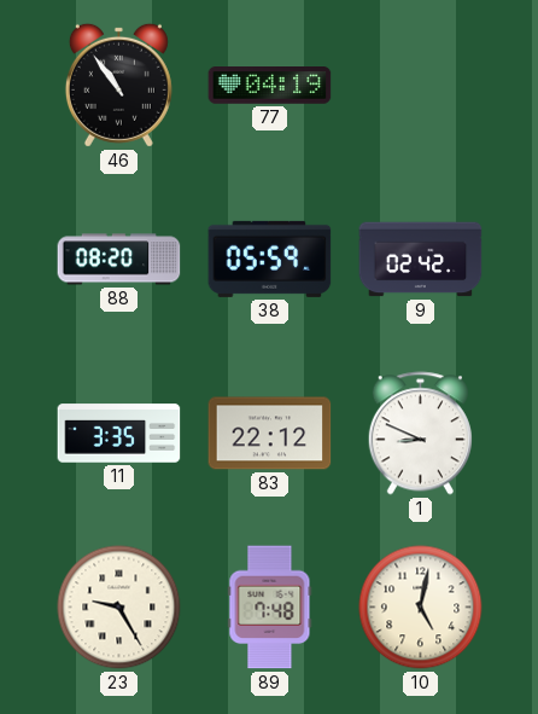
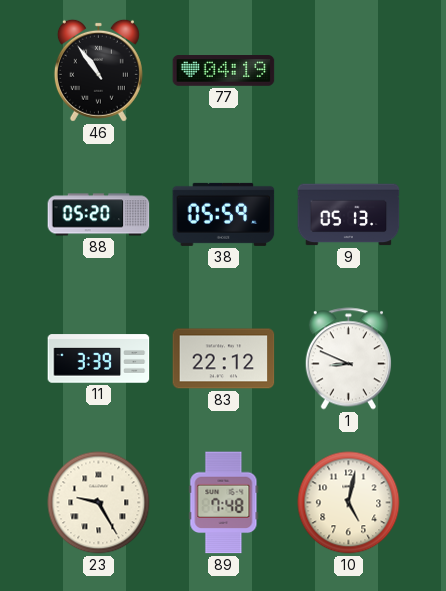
88: 08:20 -> 05:20 (99, 215)
9: 02:42 -> 05:13 (349, 215)
11: 3:35 -> 3:39 (99, 359)
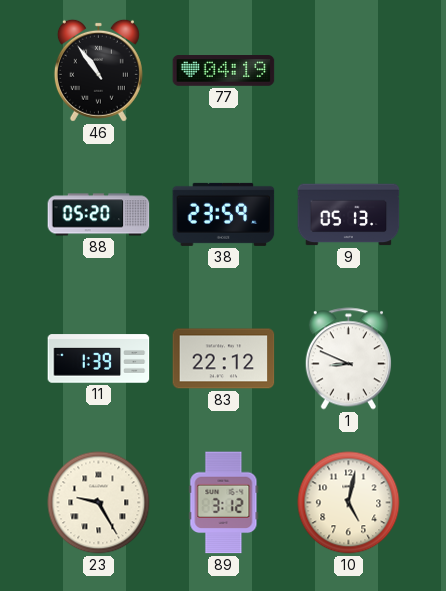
38: 05:59 -> 23:59 (224, 214)
11: 3:39 -> 1:39 (99, 359)
89: 7:48 -> 3:12 (224, 503)
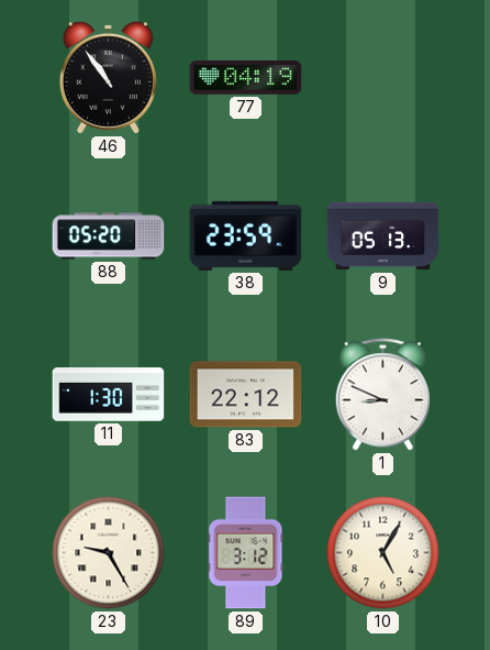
11: 1:39 -> 1:30 (109, 395)
10: 5:02 -> 5:05 (383, 553)
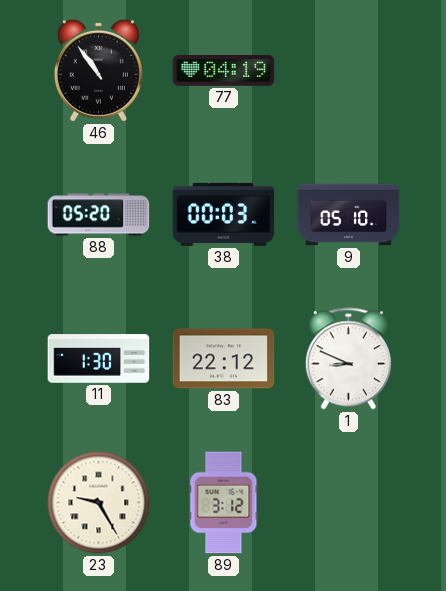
38: 23:59 -> 00:03 (224, 214)
9: 05:13 -> 05:10 (349, 215)
10: 5:05 -> none (383, 553)
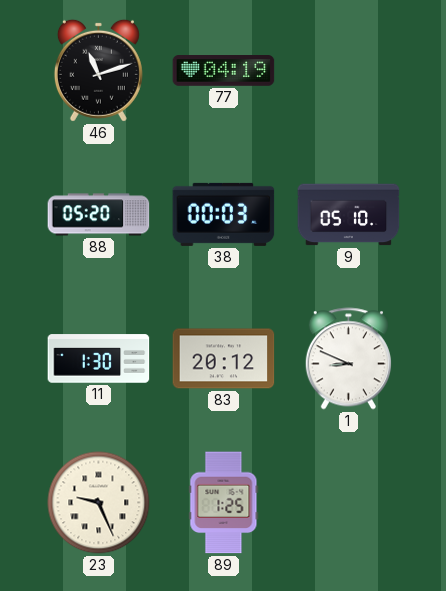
46: 10:54 -> 11:12 (98, 70)
83: 22:12 -> 20:12 (224, 359)
23: 9:25 -> 9:26 (99, 503)
89: 3:12 -> 1:25 (224, 503)
